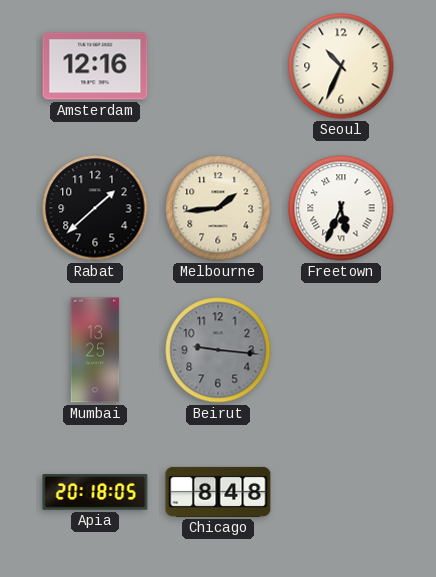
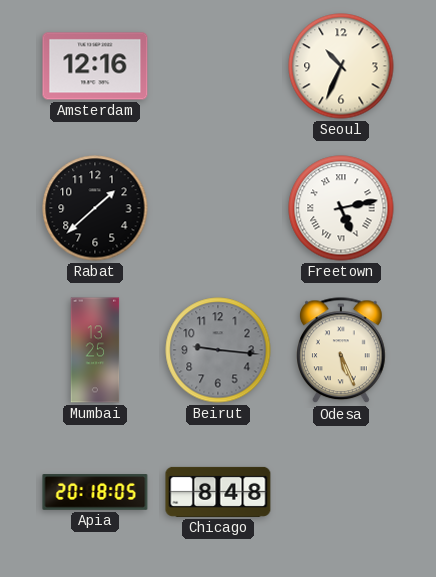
Melbourne: 1:44 -> none (218, 208)
Freetown: 5:34 -> 5:13 (341, 208)
Odesa: none -> 5:26 (342, 351)
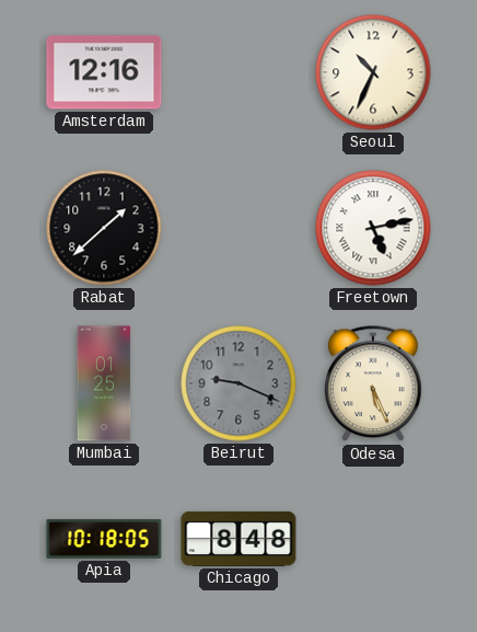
Mumbai: 13:25 -> 01:25 (104, 383)
Beirut: 9:16 -> 9:19 (238, 383)
Apia: 20:18 -> 10:18 (104, 539)
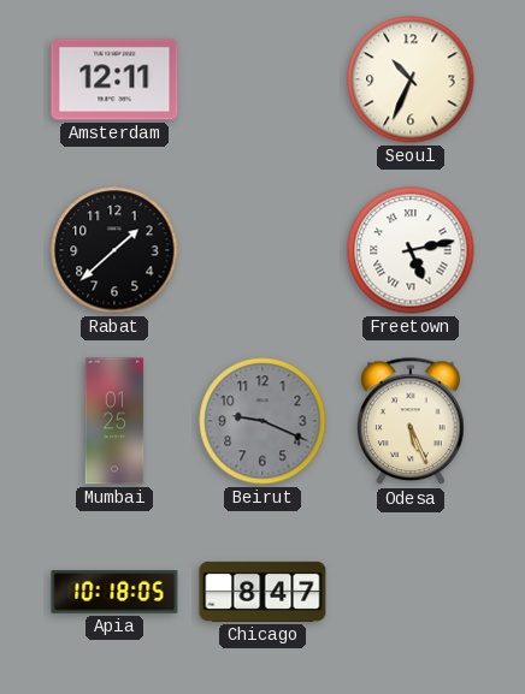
Amsterdam: 12:16 -> 12:11 (114, 79)
Chicago: 8:48 -> 8:47 (262, 592)
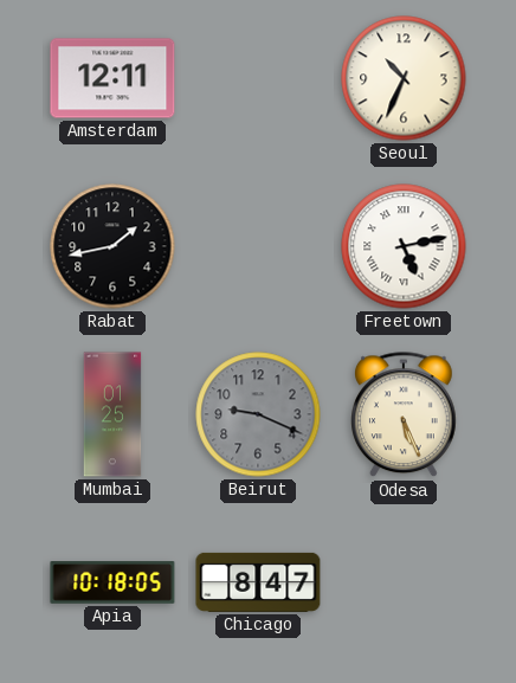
Rabat: 1:38 -> 1:43 (112, 246)
